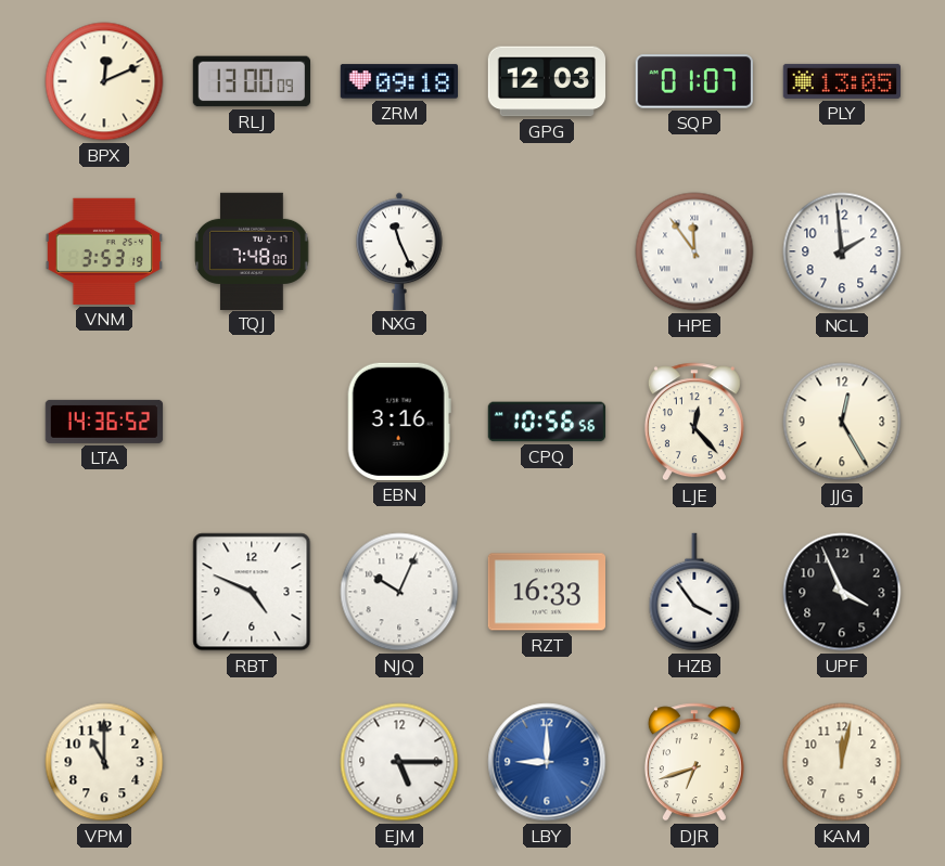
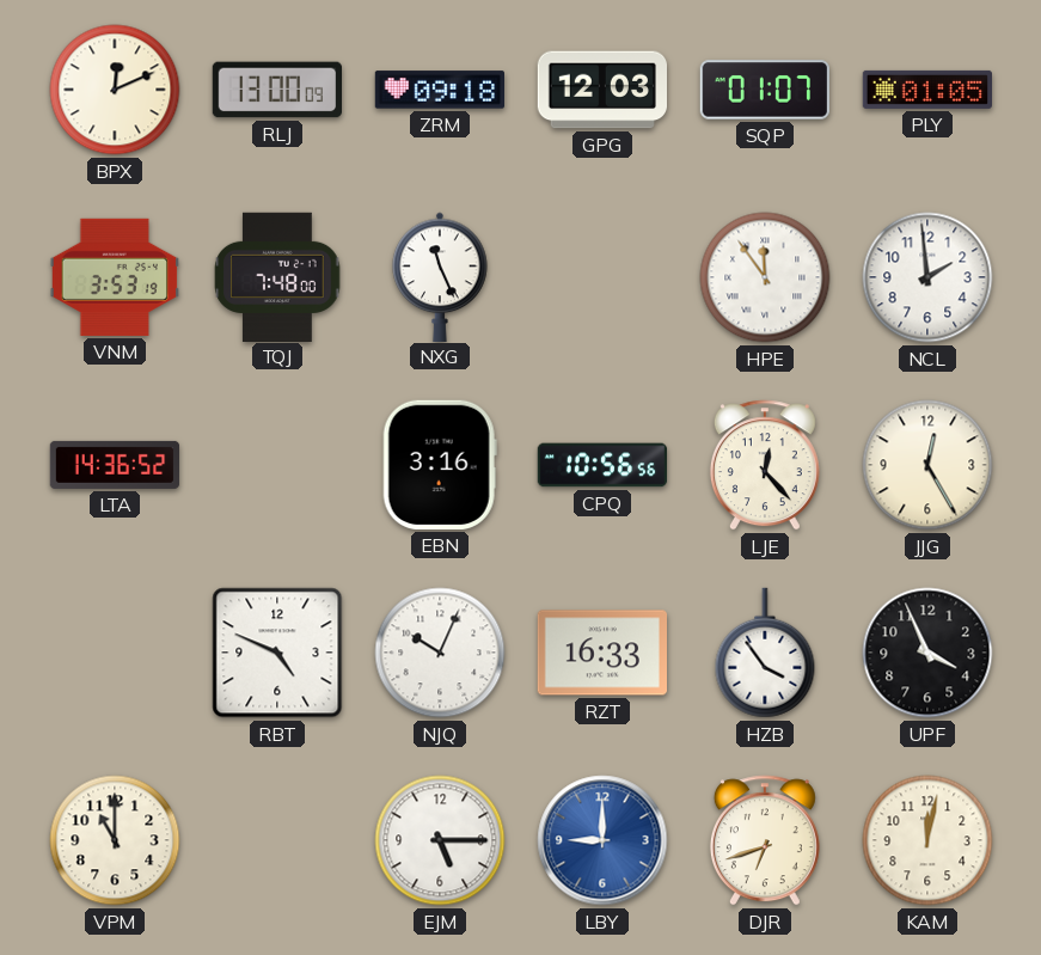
PLY: 13:05 -> 01:05 (926, 90)
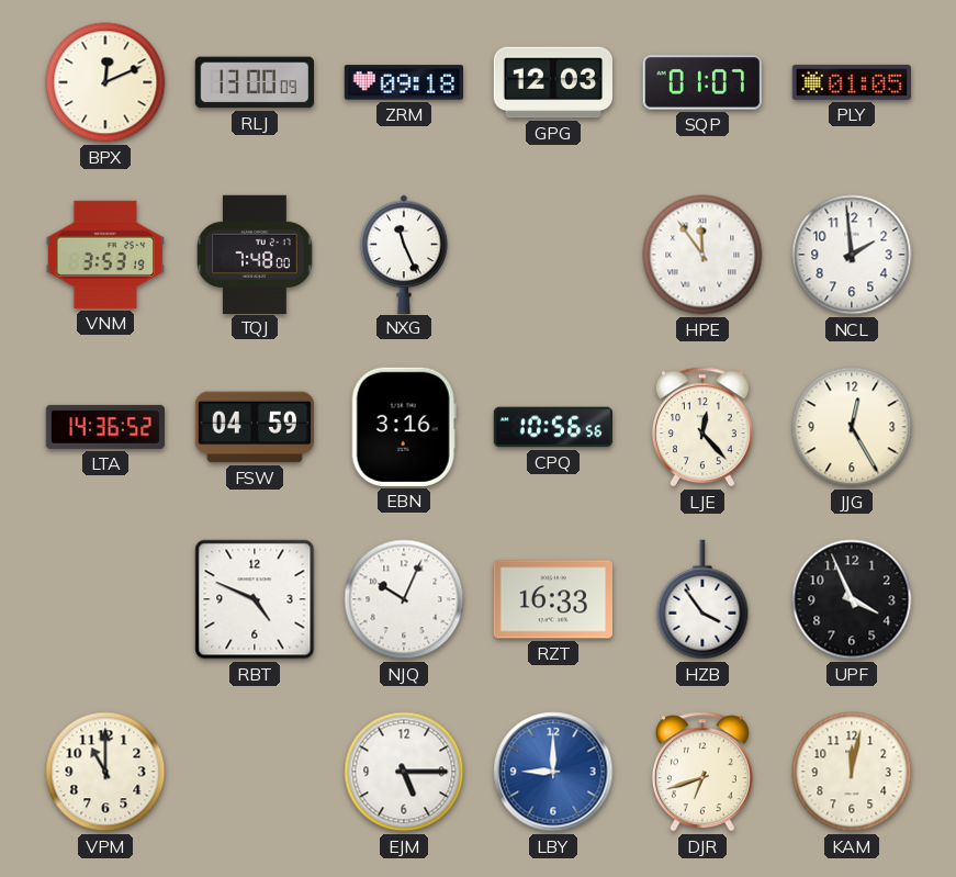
FSW: none -> 04:59 (254, 427)
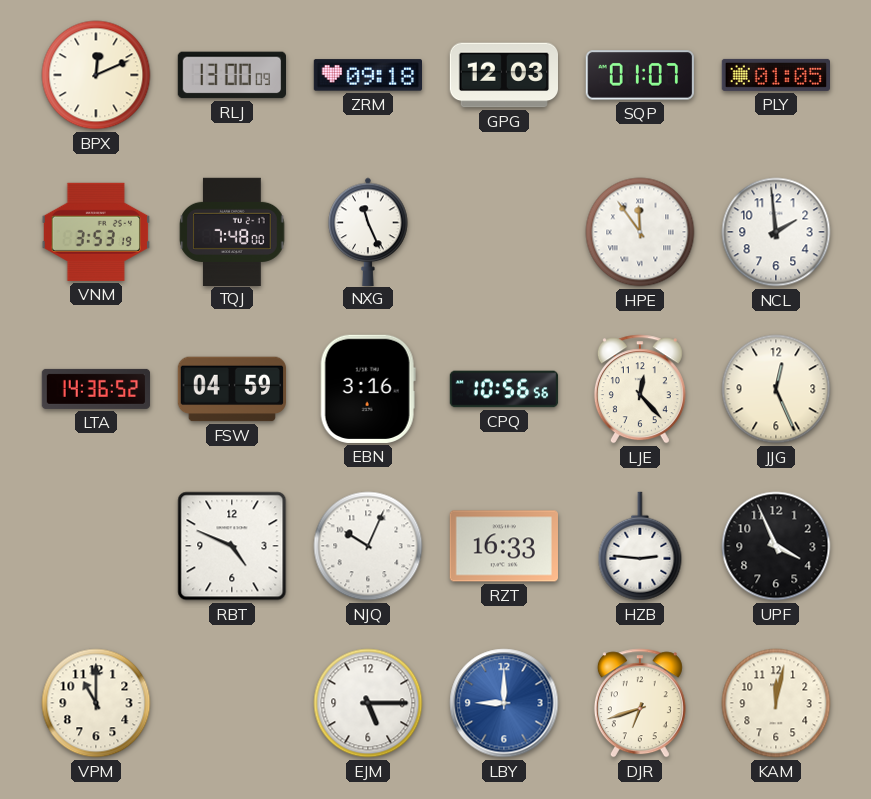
JJG: 12:25 -> 12:26 (776, 389)
HZB: 3:54 -> 2:46 (640, 546)
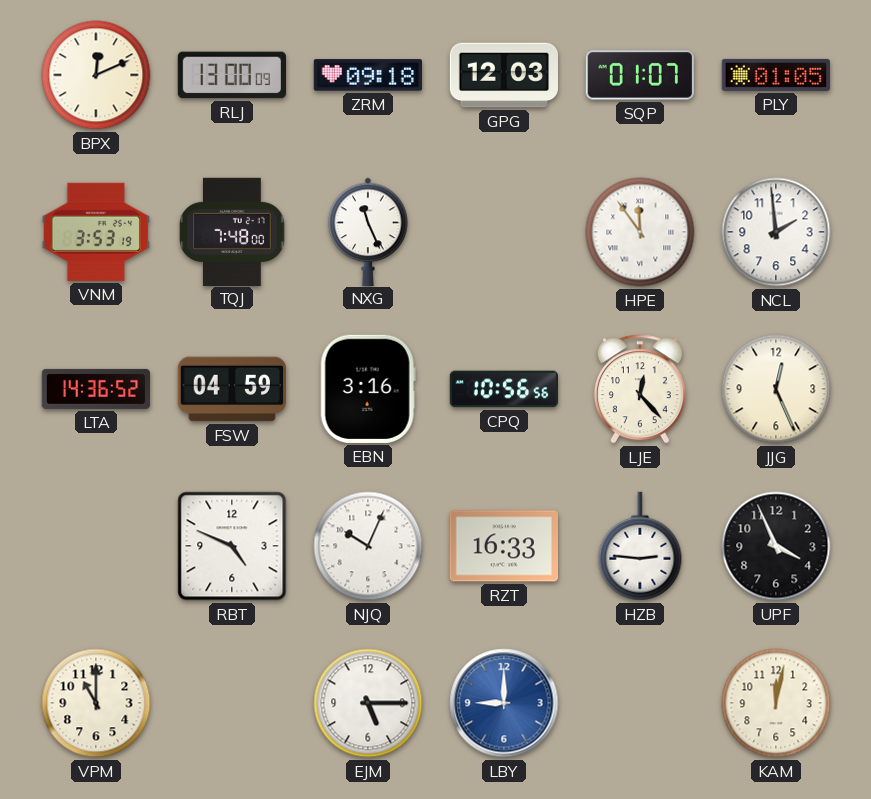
DJR: 6:42 -> none (640, 703)
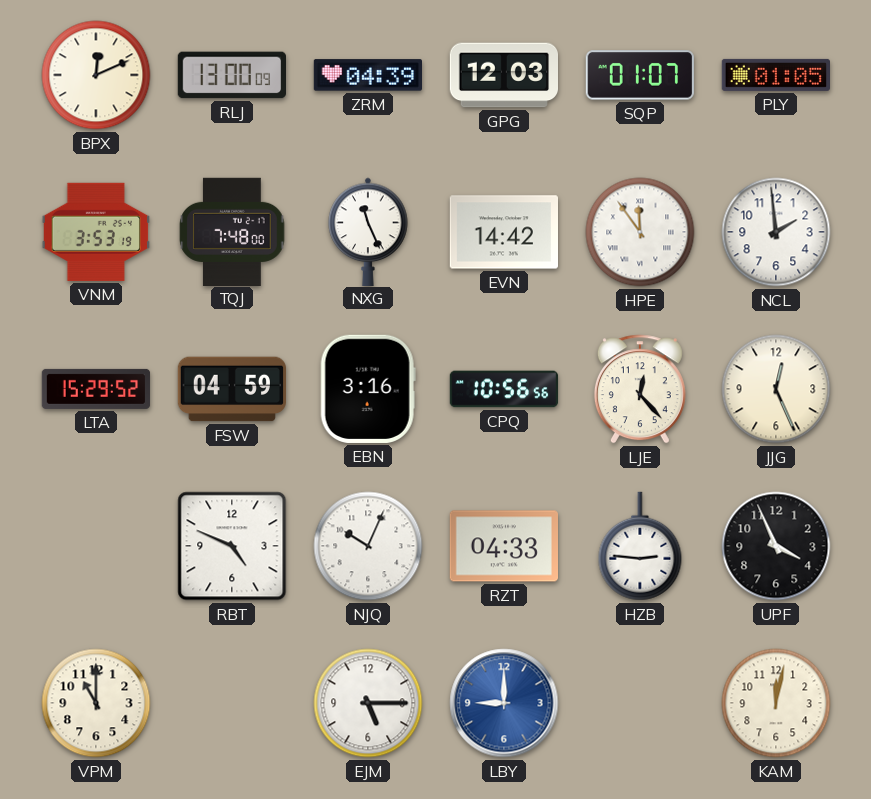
ZRM: 09:18 -> 04:39 (367, 75)
EVN: none -> 14:42 (503, 232)
LTA: 14:36 -> 15:29 (96, 389)
RZT: 16:33 -> 04:33 (503, 546)
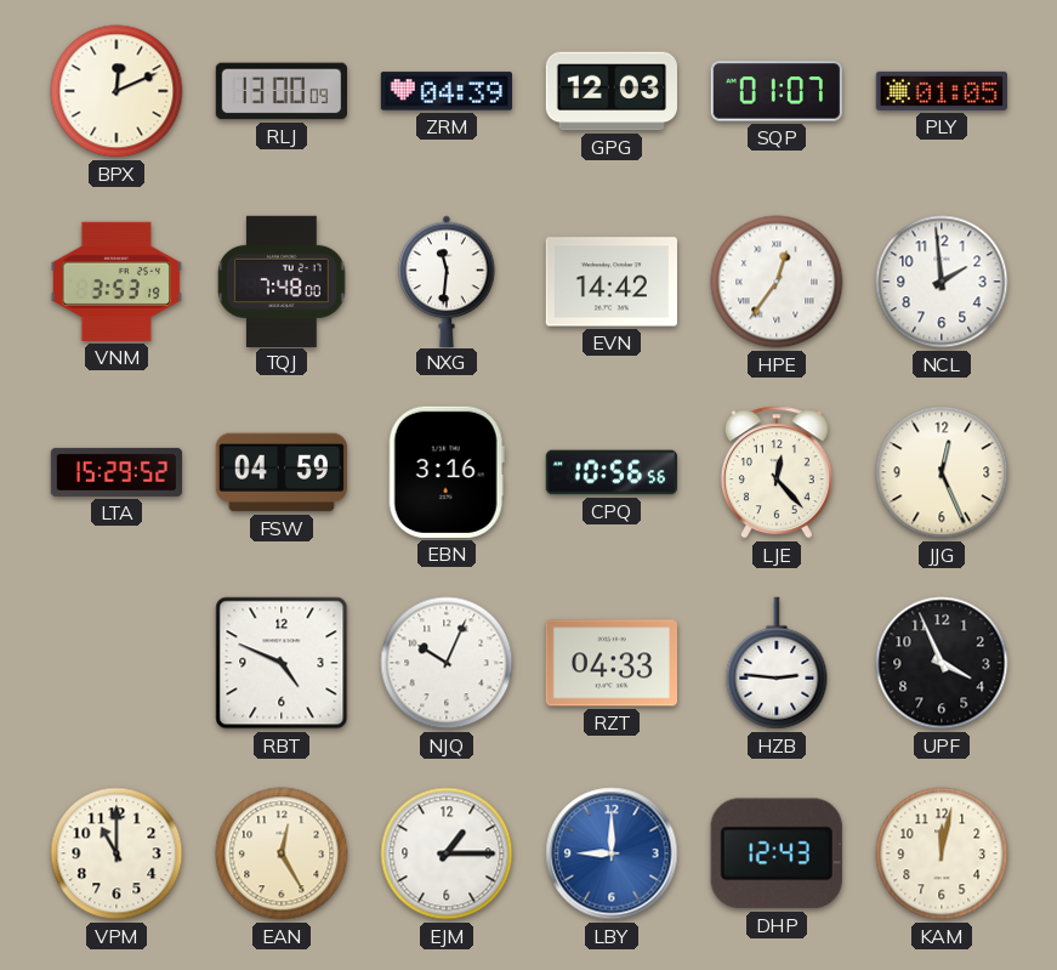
NXG: 11:26 -> 11:31 (447, 280)
HPE: 11:54 -> 12:36 (777, 282)
EAN: none -> 12:25 (282, 853)
EJM: 5:15 -> 1:15 (447, 853)
DHP: none -> 12:43 (777, 853)
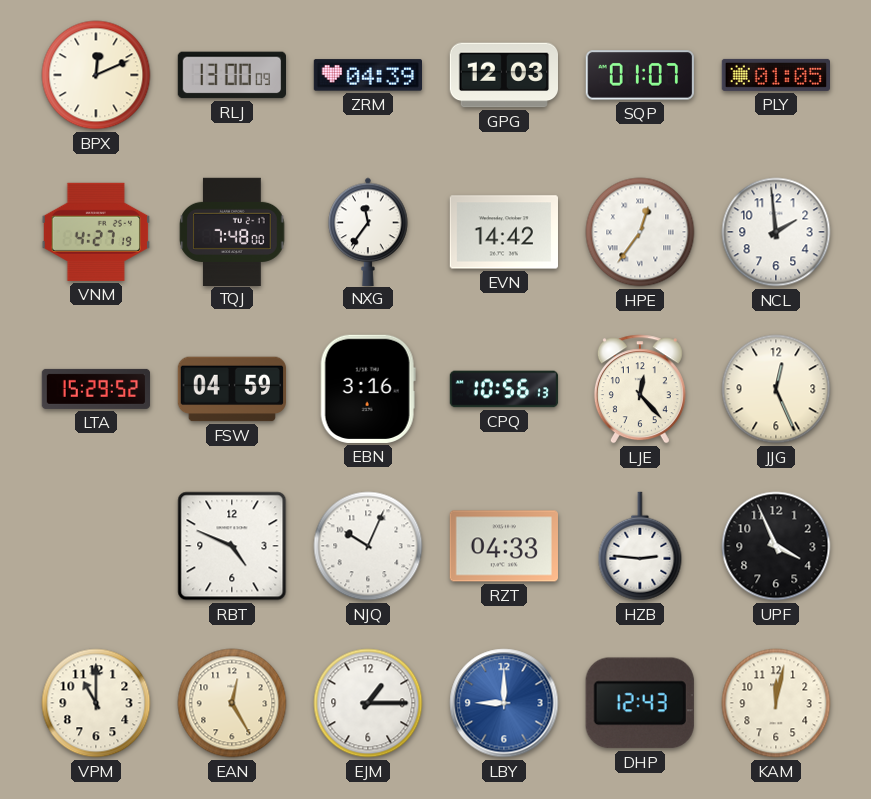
VNM: 3:53 -> 4:27 (96, 232)
NXG: 11:31 -> 11:36 (368, 231)
CPQ: 10:56:56 -> 10:56:13 (504, 389)
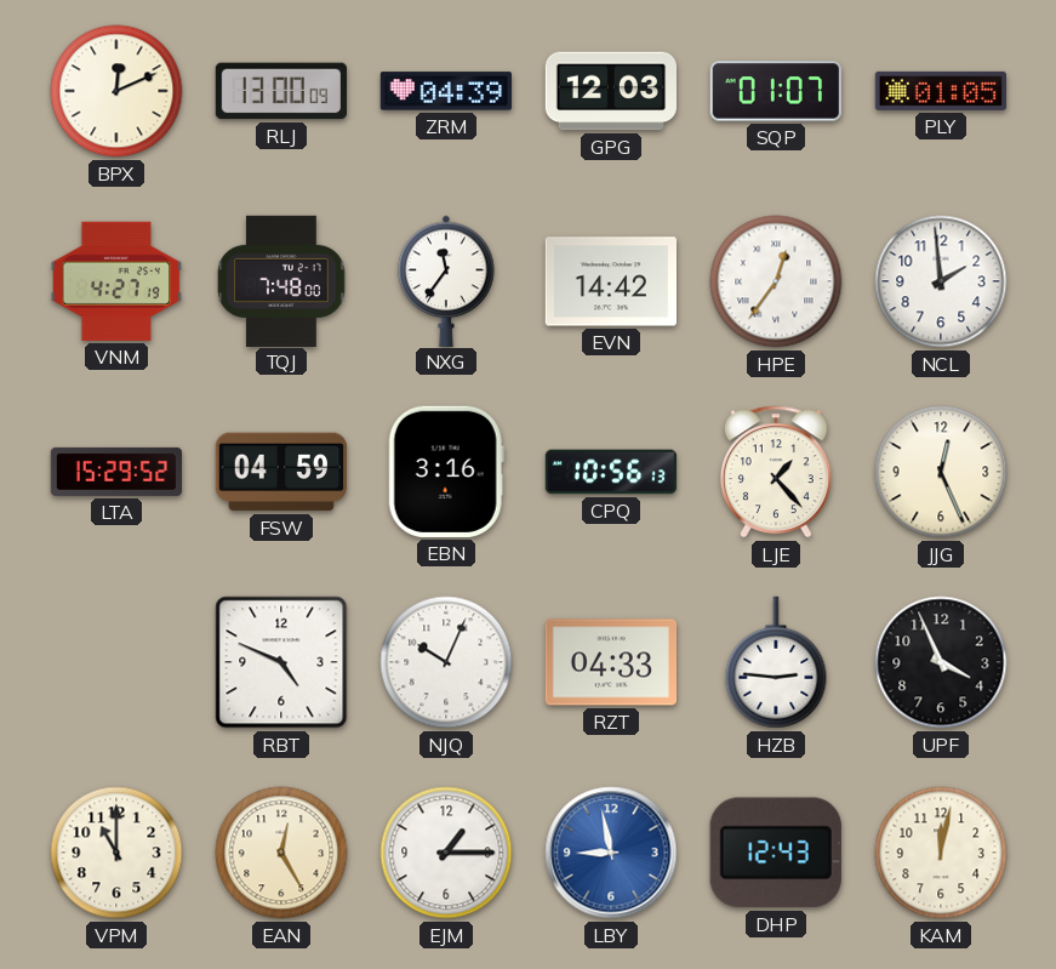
LJE: 12:23 -> 1:23 (776, 472)
LBY: 9:00 -> 8:58 (611, 853)
